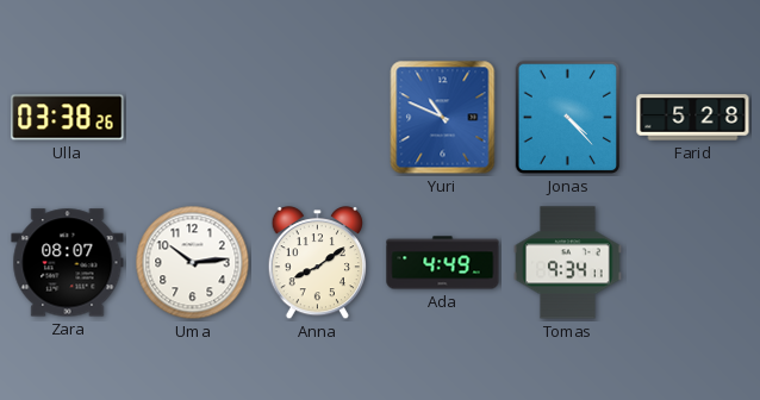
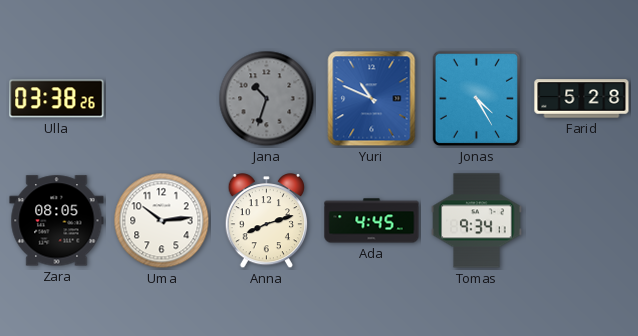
Jana: none -> 10:33 (267, 99)
Jonas: 4:23 -> 4:25 (477, 99)
Zara: 08:07 -> 08:05 (57, 221)
Anna: 8:09 -> 8:12 (266, 222)
Ada: 4:49 -> 4:45 (372, 221)
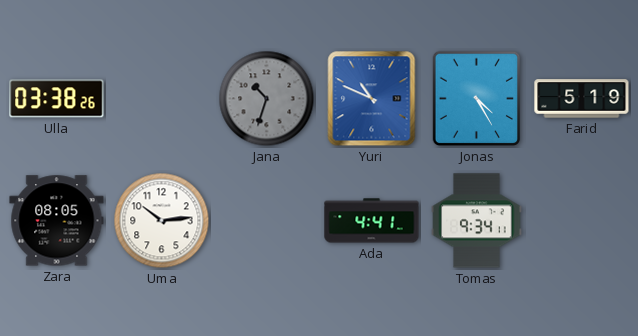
Farid: 5:28 -> 5:19 (582, 99)
Anna: 8:12 -> none (266, 222)
Ada: 4:45 -> 4:41 (372, 221)
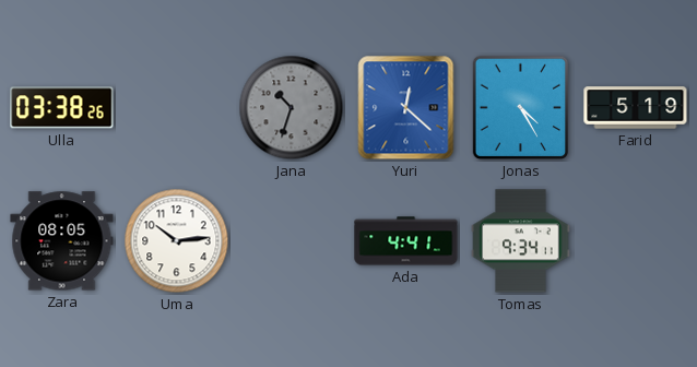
Yuri: 10:49 -> 12:22 (406, 108)
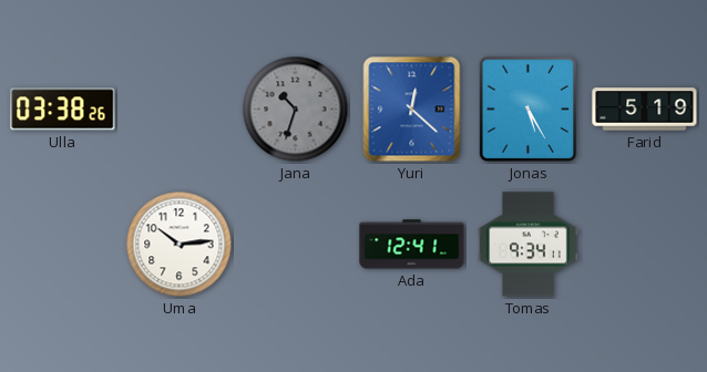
Jonas: 4:25 -> 5:25 (529, 110)
Zara: 08:05 -> none (62, 241)
Ada: 4:41 -> 12:41 (412, 245)
